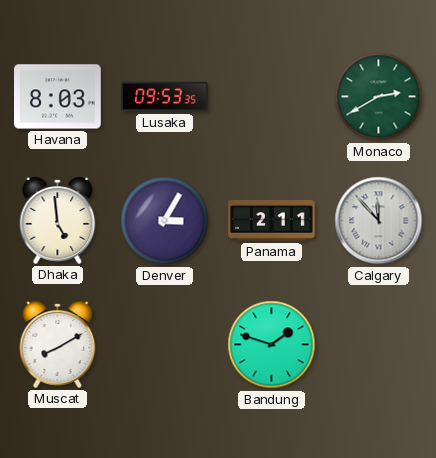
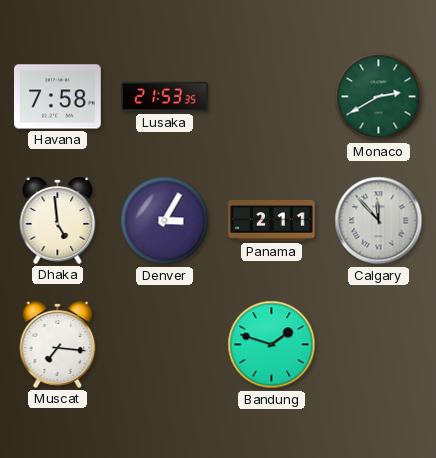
Havana: 8:03 -> 7:58 (58, 97)
Lusaka: 09:53 -> 21:53 (165, 97)
Muscat: 8:10 -> 7:16 (58, 344)
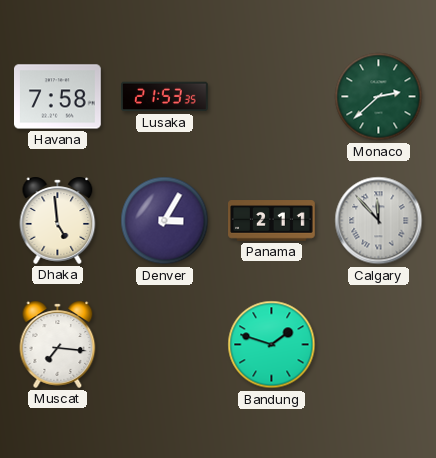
Monaco: 2:40 -> 2:38 (379, 97)
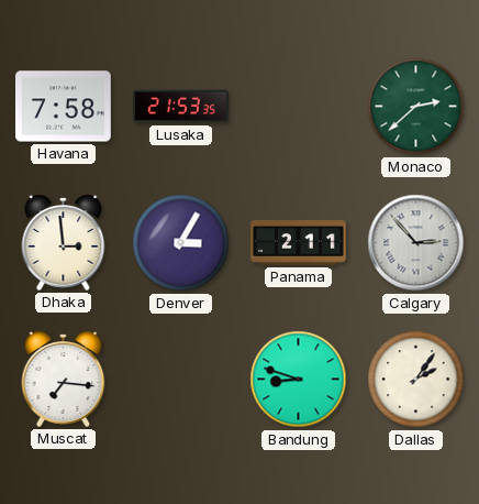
Dhaka: 4:59 -> 2:59 (64, 242)
Calgary: 11:53 -> 2:53 (416, 243)
Bandung: 1:48 -> 8:48 (299, 380)
Dallas: none -> 2:06 (416, 380)
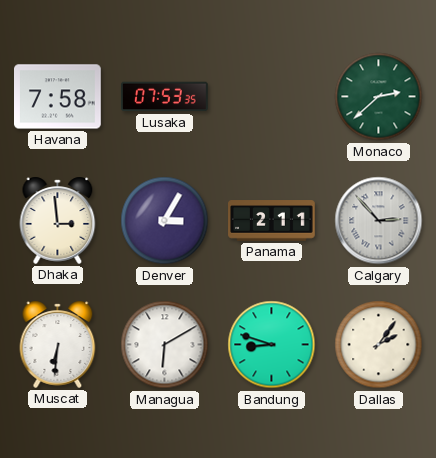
Lusaka: 21:53 -> 07:53 (165, 97)
Muscat: 7:16 -> 6:31 (58, 344)
Managua: none -> 6:10 (165, 345)
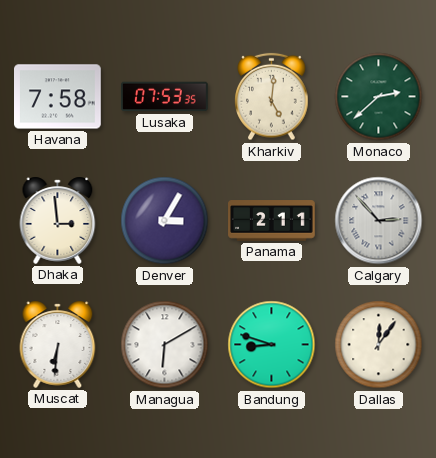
Kharkiv: none -> 5:01 (272, 97)
Dallas: 2:06 -> 12:06 (379, 345)
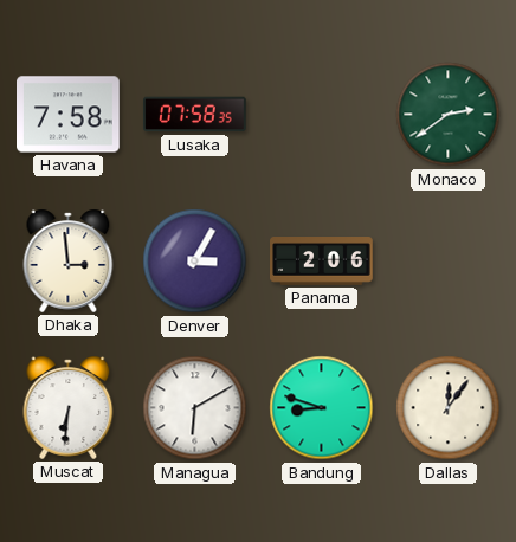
Lusaka: 07:53 -> 07:58 (195, 115)
Kharkiv: 5:01 -> none (272, 97)
Monaco: 2:38 -> 2:39 (449, 115)
Panama: 2:11 -> 2:06 (322, 262)
Calgary: 2:53 -> none (379, 221)
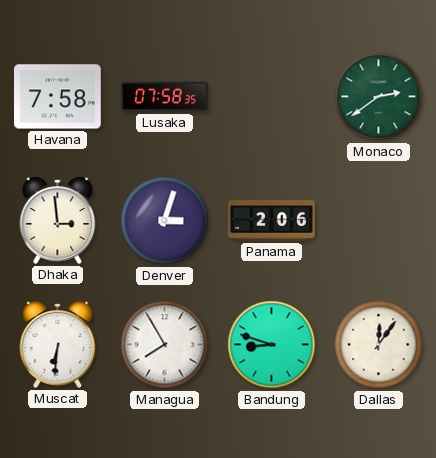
Denver: 3:05 -> 3:03 (165, 221)
Managua: 6:10 -> 7:55 (165, 345)
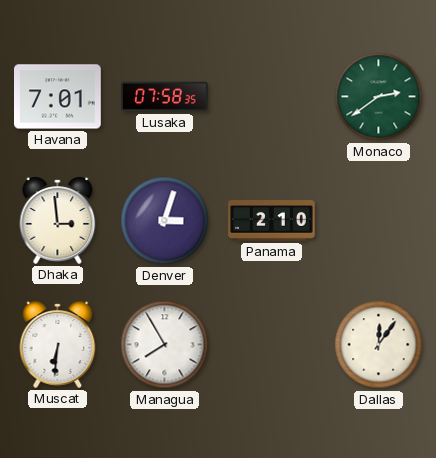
Havana: 7:58 -> 7:01 (58, 97)
Panama: 2:06 -> 2:10 (272, 221)
Bandung: 8:48 -> none (272, 345)
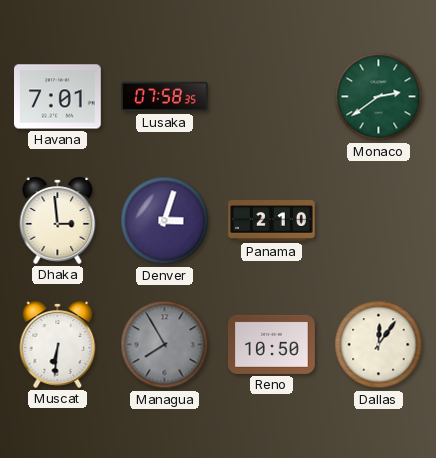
Managua dial: white -> grey (165, 345)
Reno: none -> 10:50 (272, 344)
